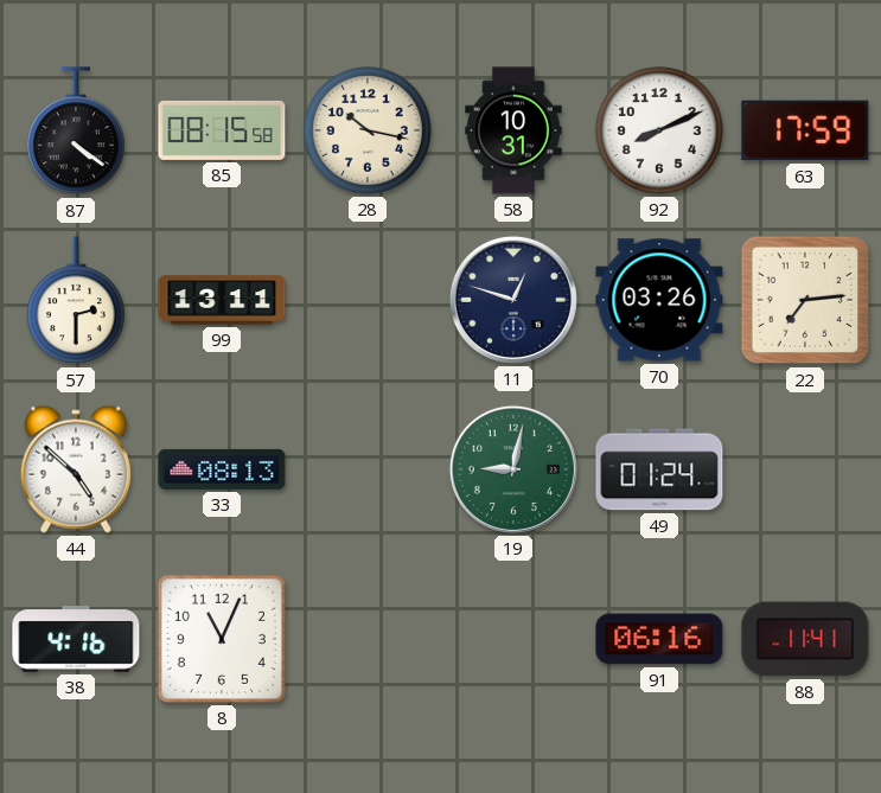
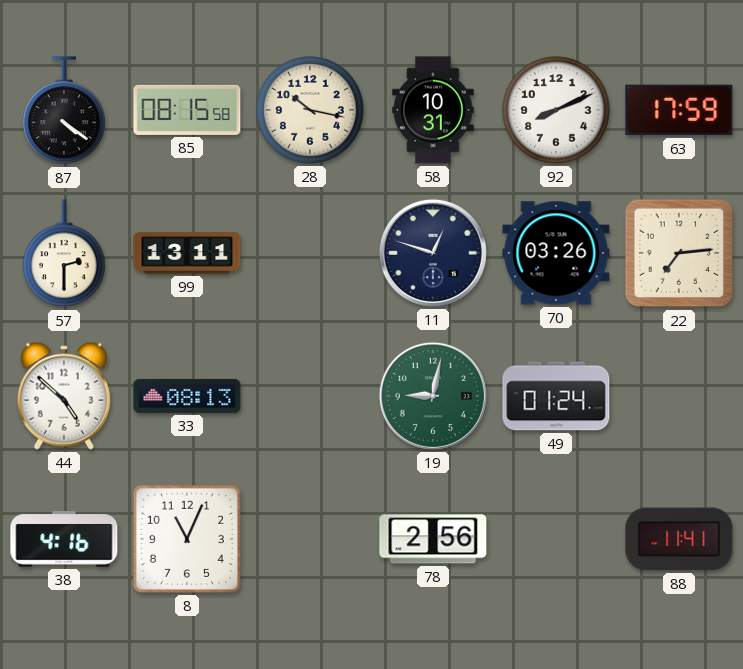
78: none -> 2:56 (433, 539)
91: 06:16 -> none (659, 639)
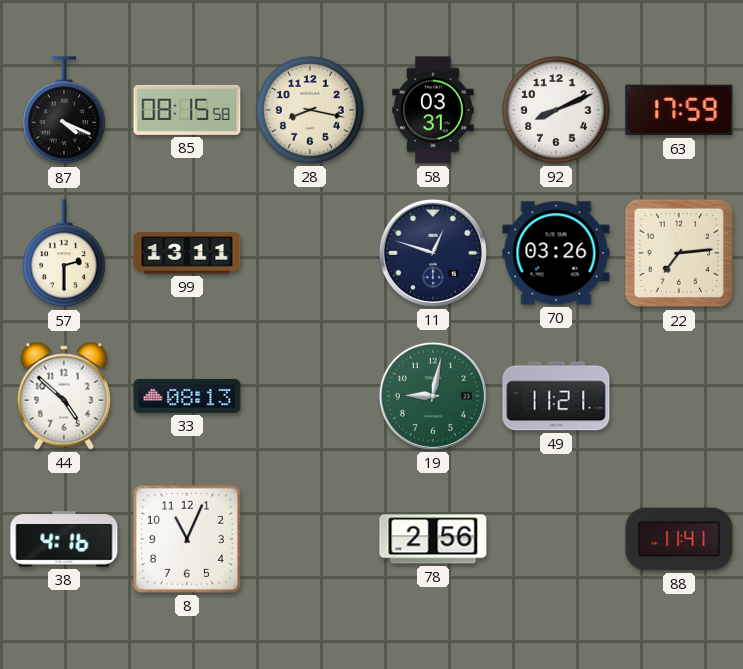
87: 4:21 -> 4:19 (64, 111)
28: 10:17 -> 8:17 (310, 110)
58: 10:31 -> 03:31 (433, 110)
49: 01:24 -> 11:21 (556, 396)
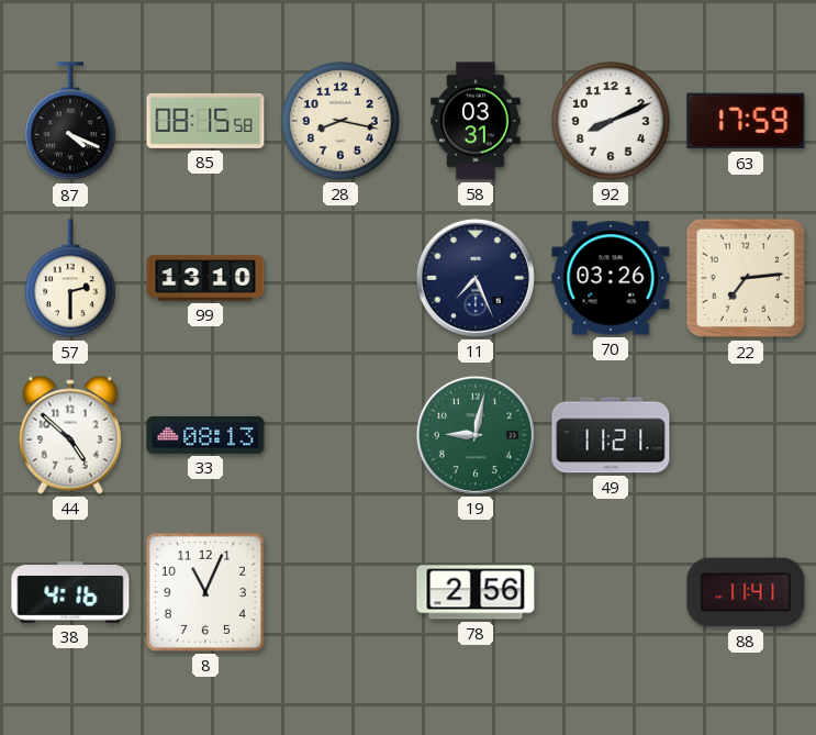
99: 13:11 -> 13:10 (205, 278)
11: 12:48 -> 7:26 (476, 278)
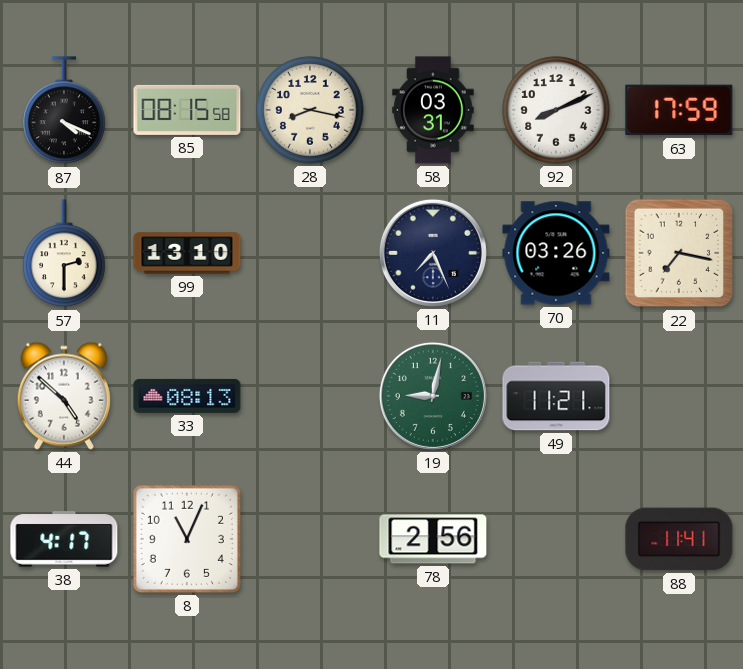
22: 7:14 -> 7:17 (679, 253)
38: 4:16 -> 4:17 (64, 539)
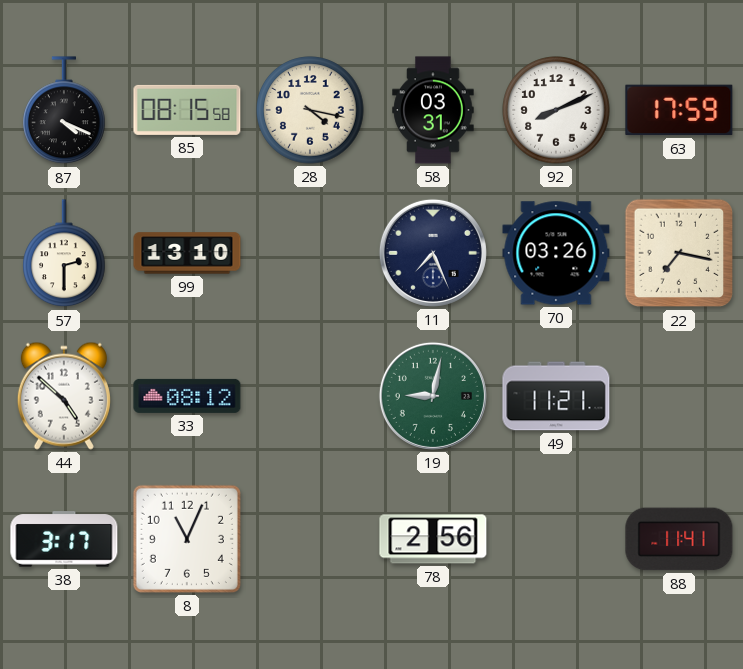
28: 8:17 -> 4:17 (310, 110)
33: 08:13 -> 08:12 (187, 396)
38: 4:17 -> 3:17 (64, 539)
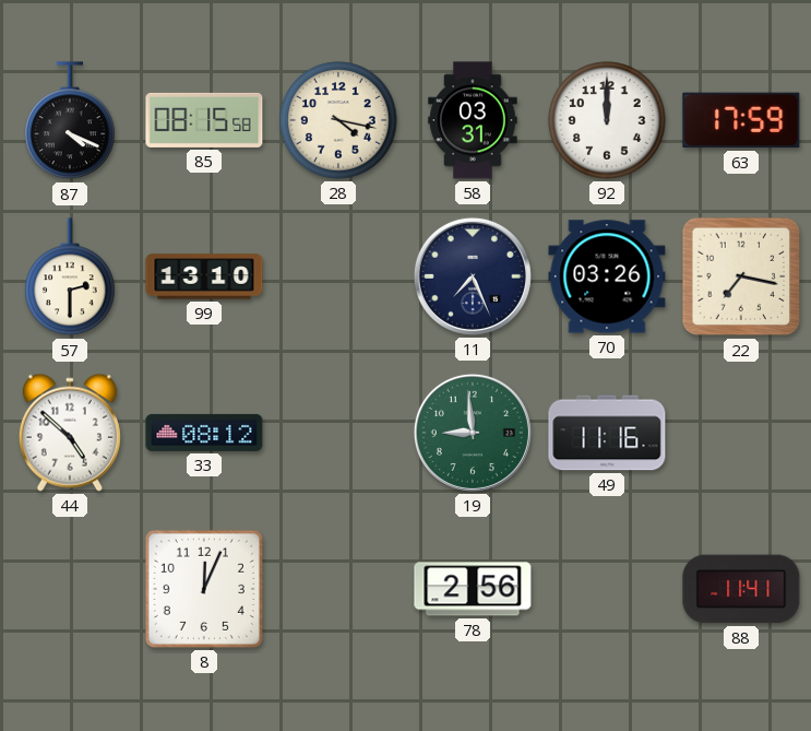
92: 8:11 -> 12:00 (607, 120)
19: 9:02 -> 8:59 (473, 433)
49: 11:21 -> 11:16 (607, 433)
38: 3:17 -> none (64, 539)
8: 11:04 -> 12:04 (204, 589)
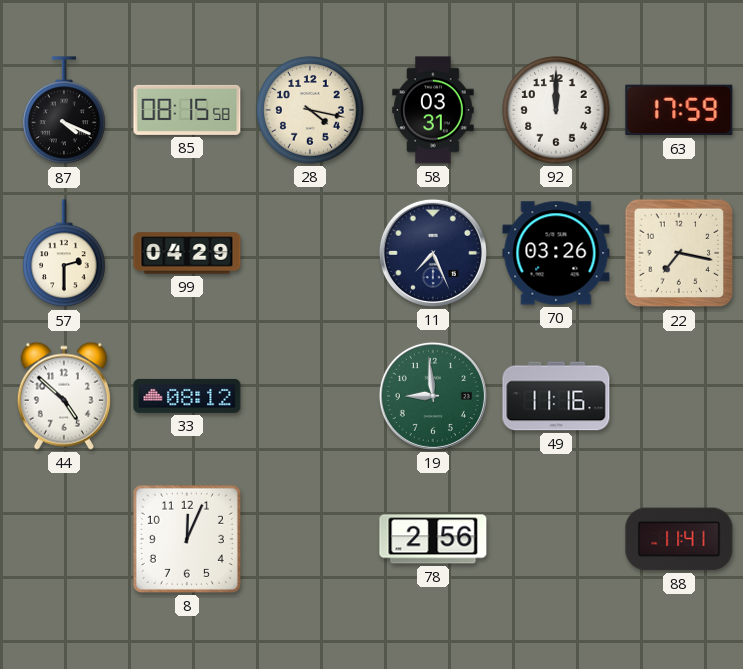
99: 13:10 -> 04:29 (187, 253)
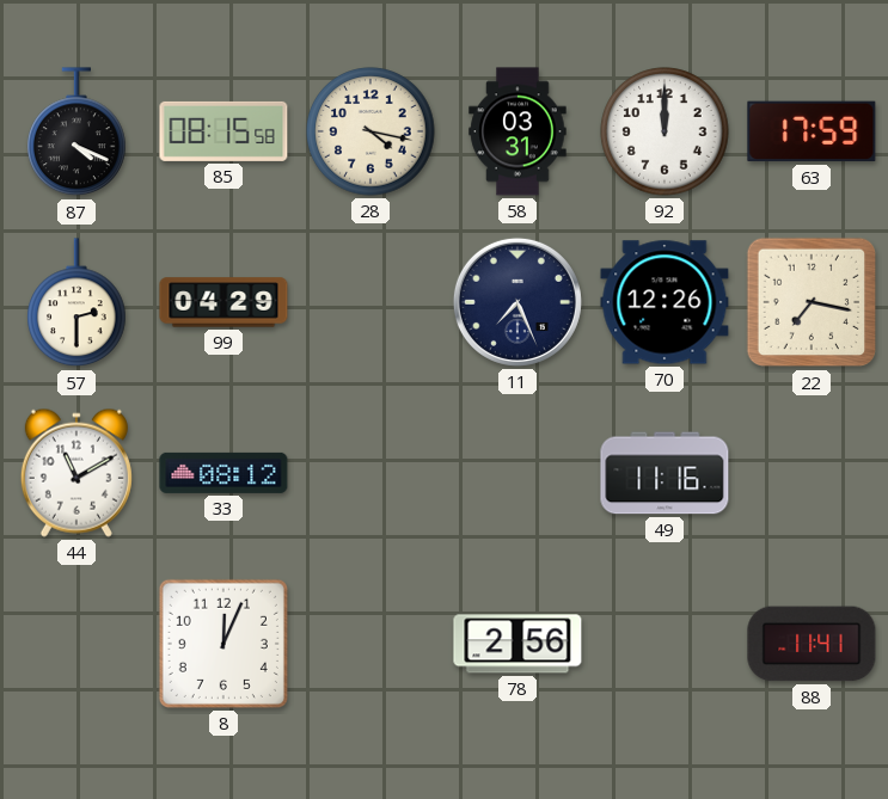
70: 03:26 -> 12:26 (665, 302)
44: 4:52 -> 11:10 (76, 473)
19: 8:59 -> none (433, 396)
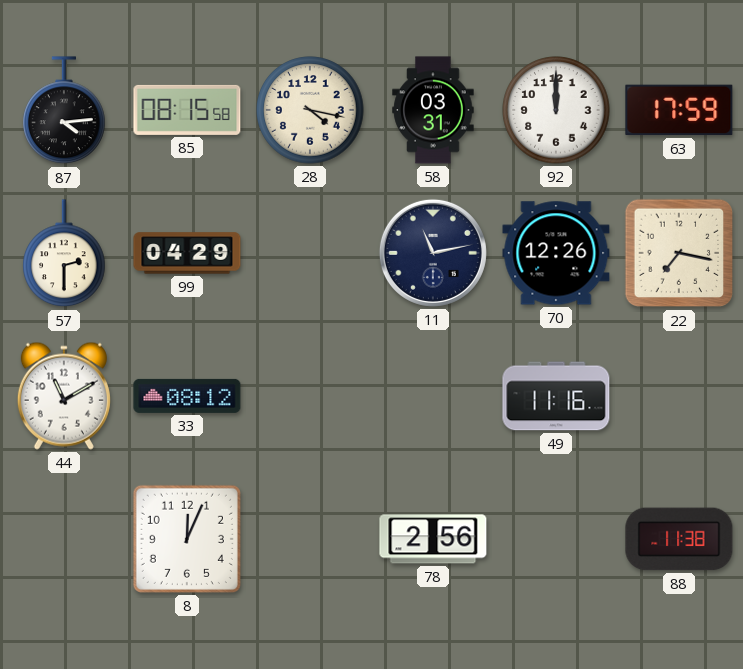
87: 4:19 -> 4:14 (64, 111)
11: 7:26 -> 11:13 (433, 253)
88: 11:41 -> 11:38 (679, 539)
